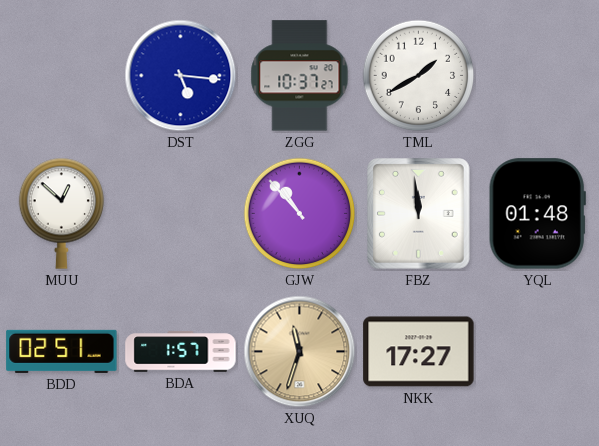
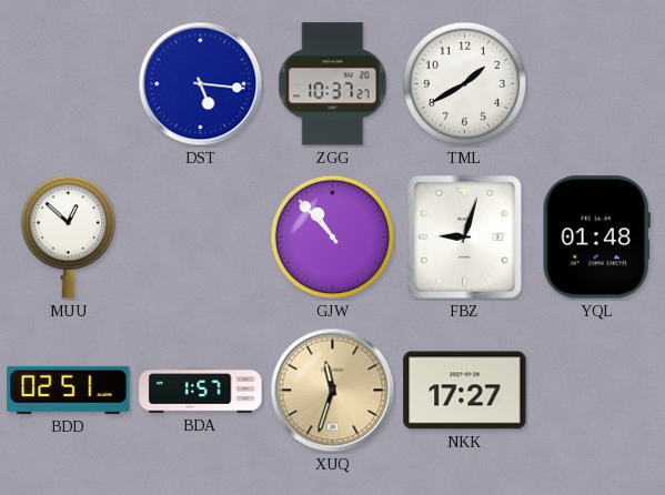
FBZ: 11:59 -> 9:03 (465, 238)
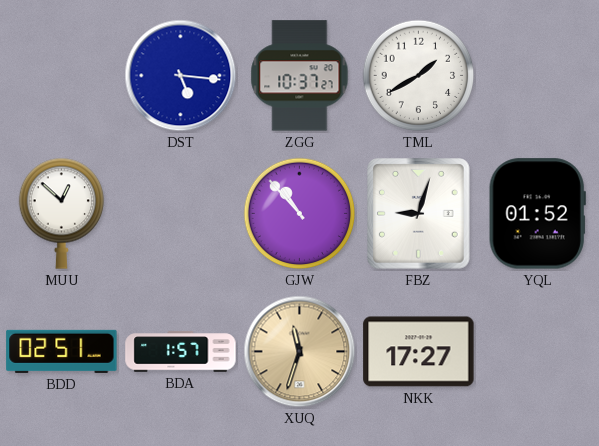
YQL: 01:48 -> 01:52 (537, 214)
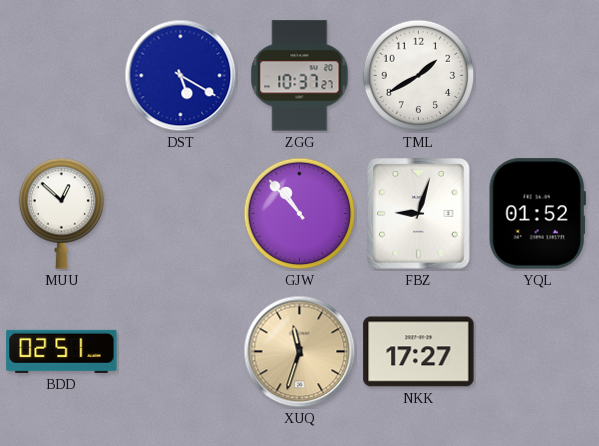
DST: 5:16 -> 5:20 (181, 76)
BDA: 1:57 -> none (181, 352)
